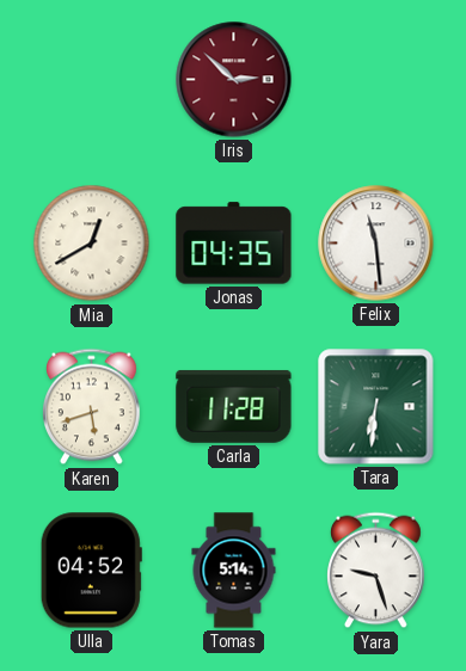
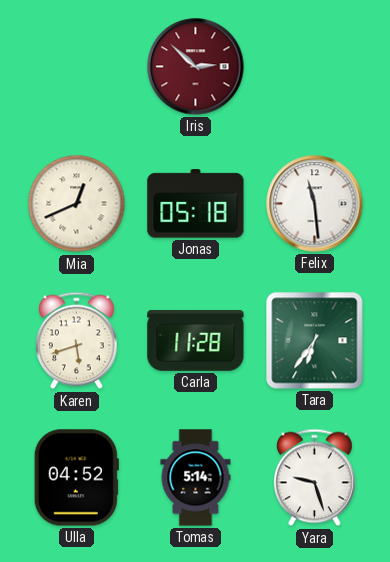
Mia: 12:40 -> 12:41 (77, 204)
Jonas: 04:35 -> 05:18 (196, 204)
Tara: 6:31 -> 6:36 (315, 341)
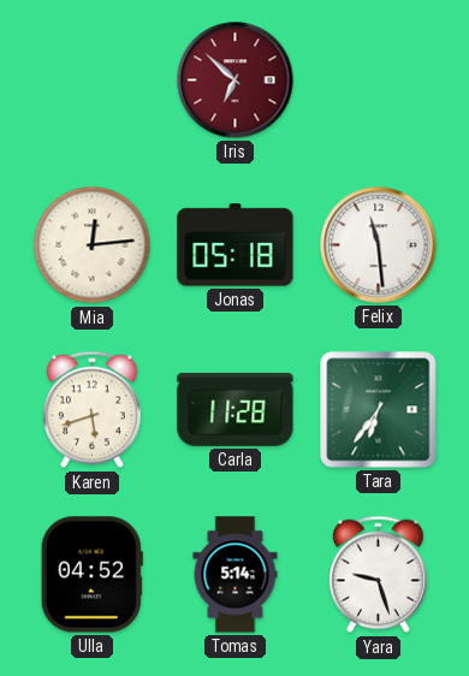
Iris: 2:52 -> 6:52 (236, 81)
Mia: 12:41 -> 12:14 (93, 245)
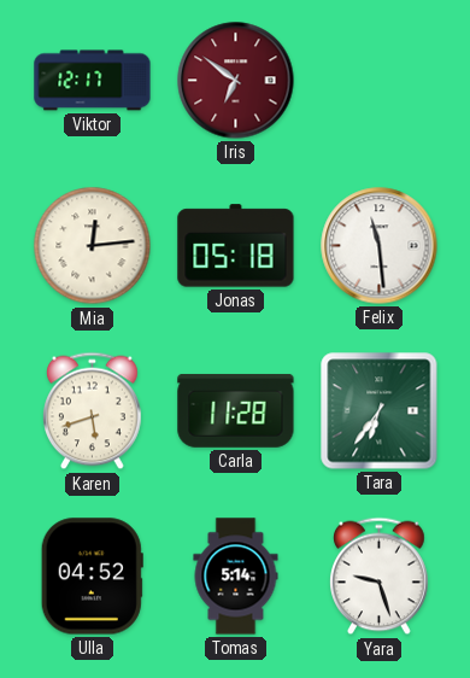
Viktor: none -> 12:17 (93, 81)
Iris: 6:52 -> 6:51 (236, 81)
